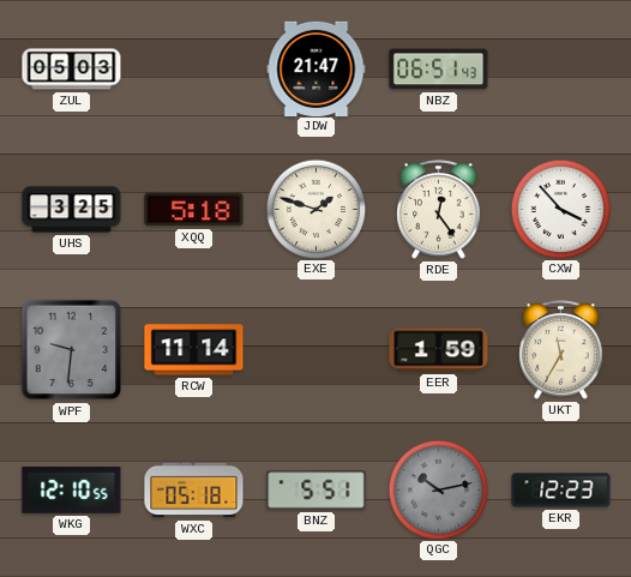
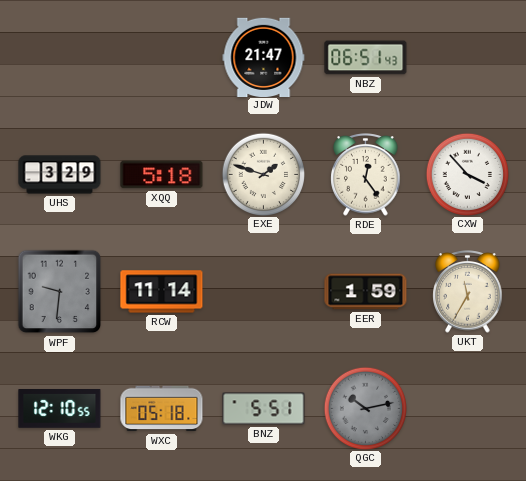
ZUL: 05:03 -> none (72, 70)
UHS: 3:25 -> 3:29 (60, 175)
EKR: 12:23 -> none (561, 491)
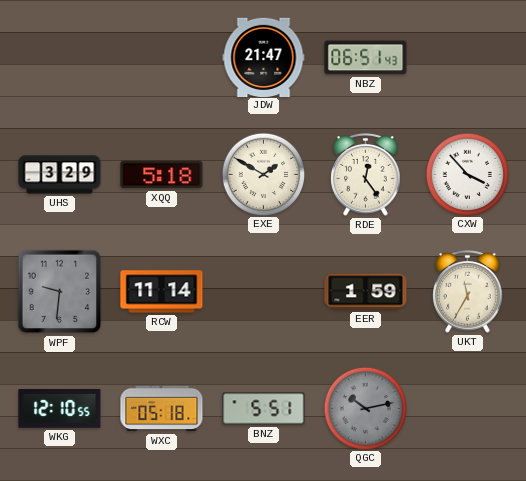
EXE: 1:48 -> 1:50 (263, 174)
